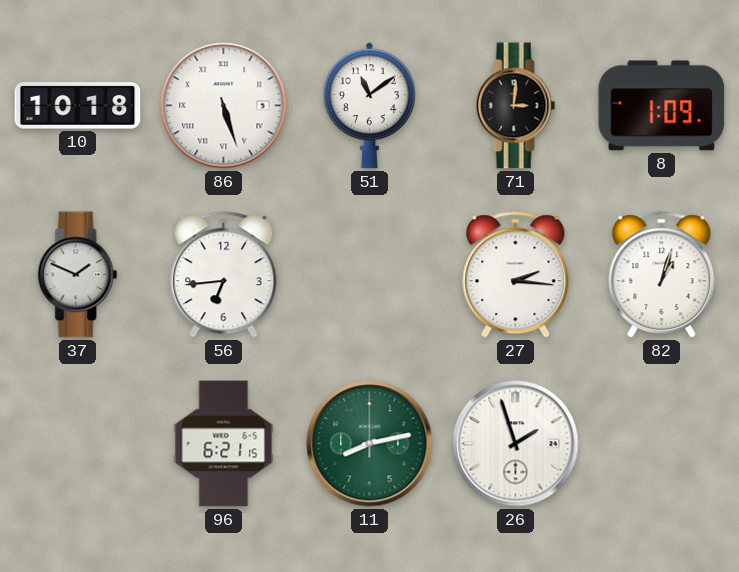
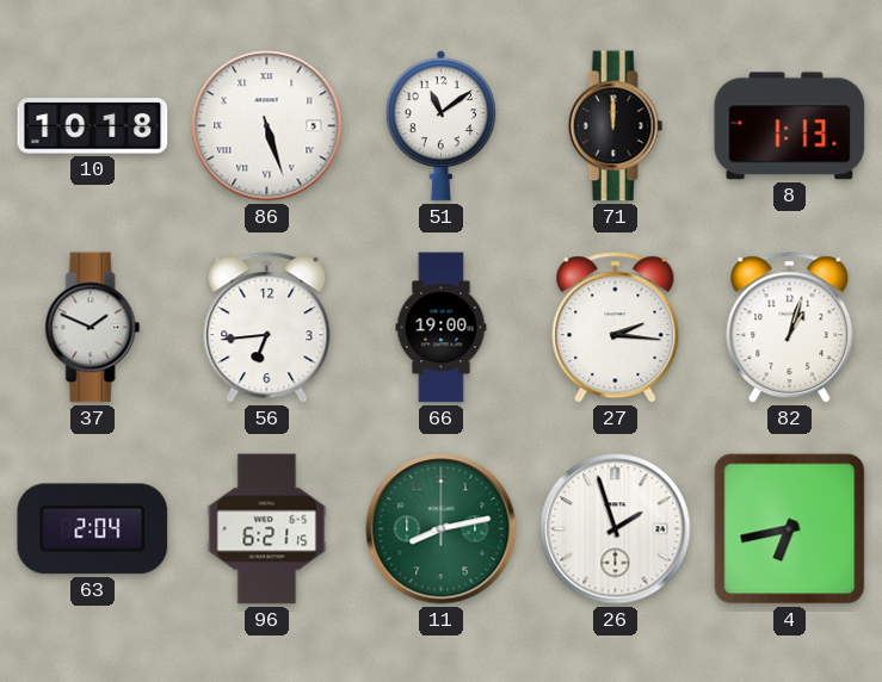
71: 3:01 -> 12:00 (616, 126)
8: 1:09 -> 1:13 (790, 126)
66: none -> 19:00 (442, 328)
63: none -> 2:04 (93, 529)
4: none -> 6:43 (790, 529)
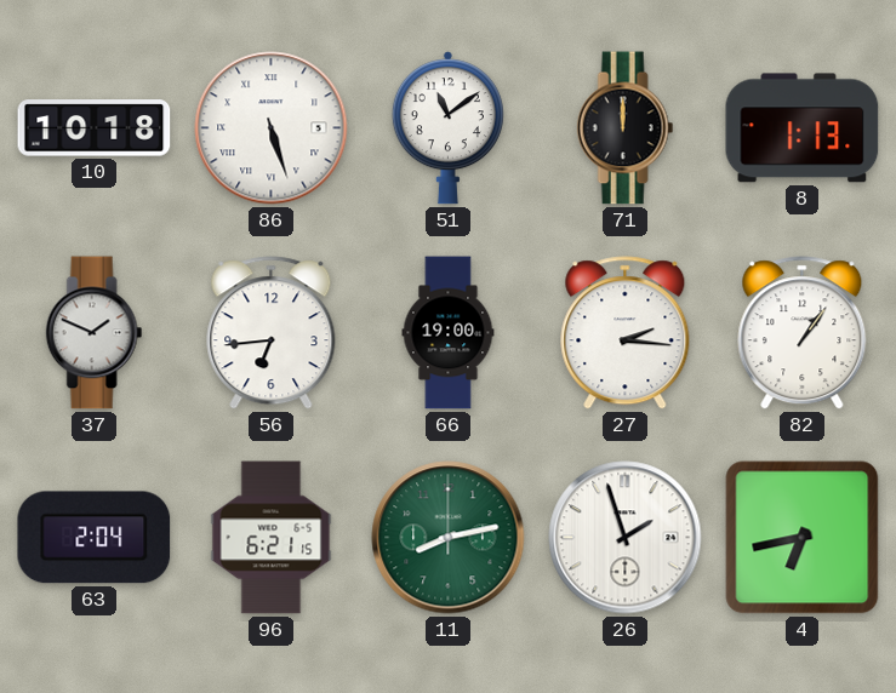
82: 1:03 -> 1:06 (803, 333)
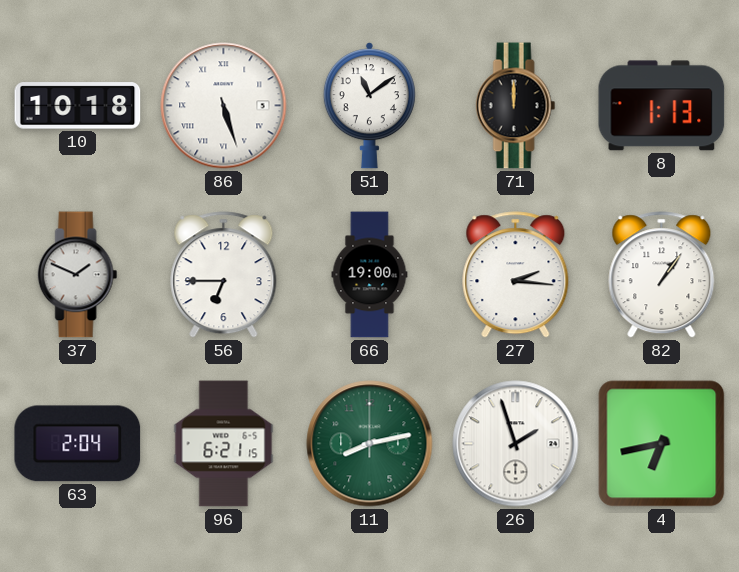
56: 6:44 -> 6:45 (224, 275)
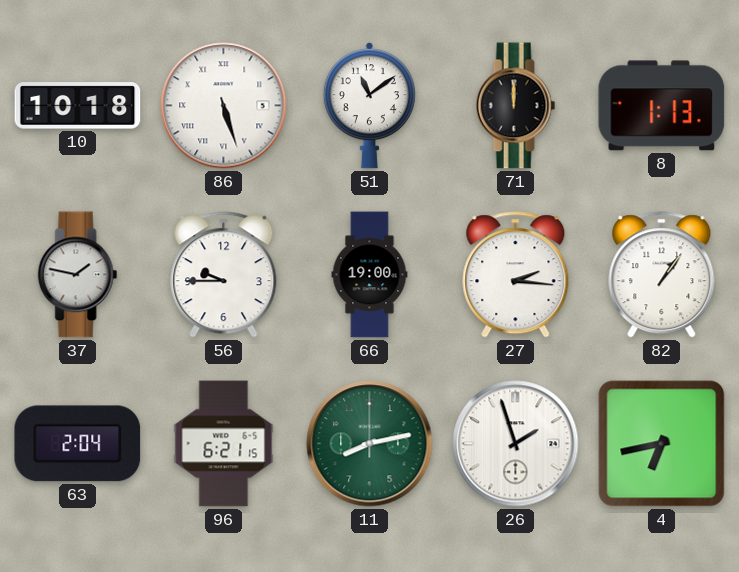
37: 1:49 -> 1:47 (78, 275)
56: 6:45 -> 9:45 (224, 275)
